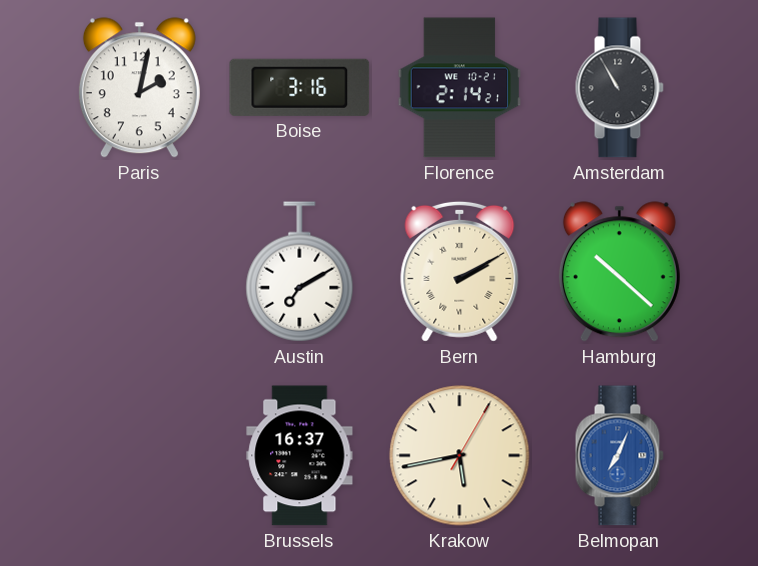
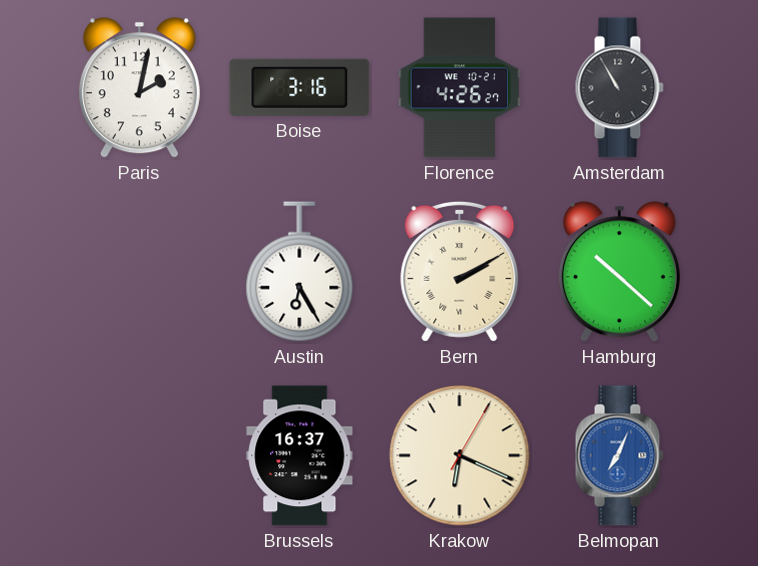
Florence: 2:14 -> 4:26 (460, 88)
Austin: 7:10 -> 6:25 (300, 272)
Krakow: 5:43 -> 6:19 (460, 456)
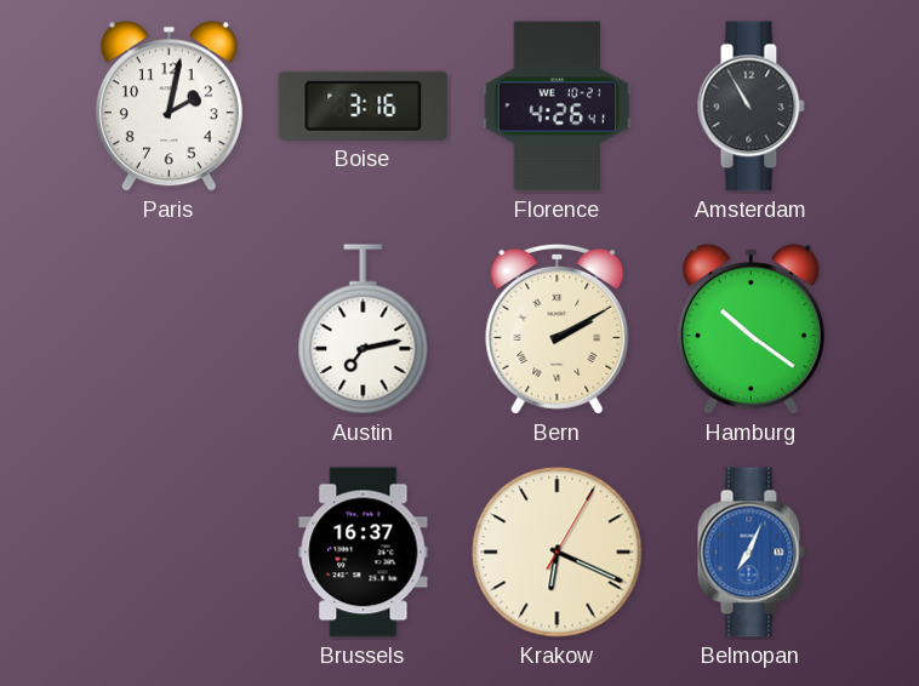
Florence: 4:26:27 -> 4:26:41 (558, 107)
Austin: 6:25 -> 7:13 (364, 330)
Hamburg: 10:22 -> 10:21 (750, 330)
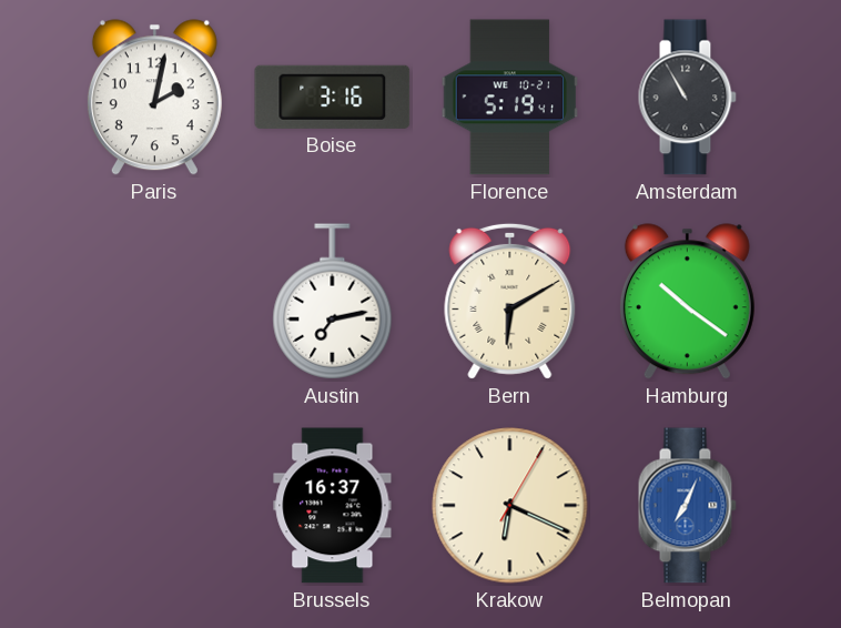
Florence: 4:26 -> 5:19 (510, 98)
Bern: 2:10 -> 6:10 (510, 301)
